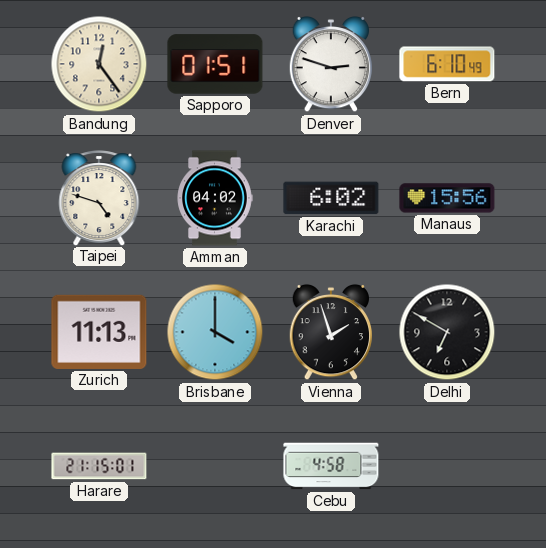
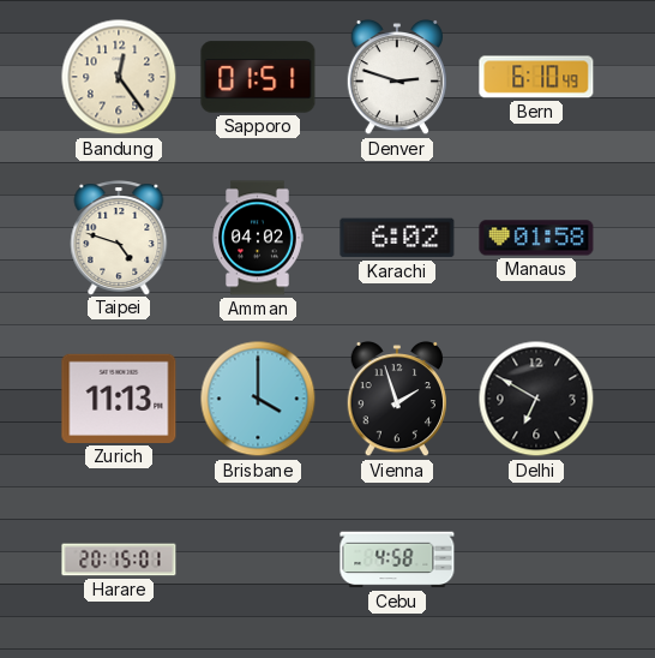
Manaus: 15:56 -> 01:58 (536, 238)
Harare: 21:15 -> 20:15 (119, 560)
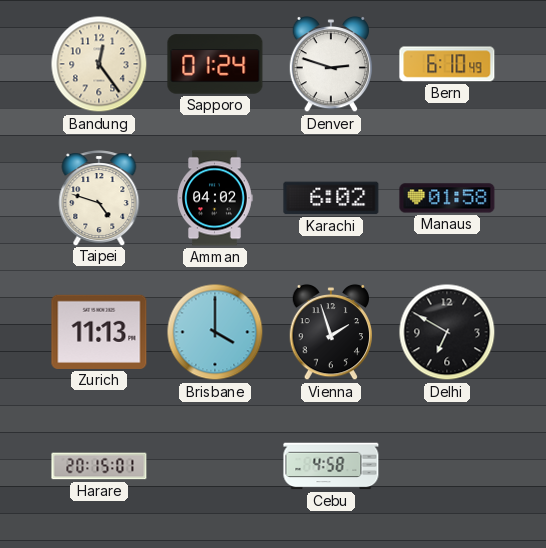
Sapporo: 01:51 -> 01:24 (215, 64)
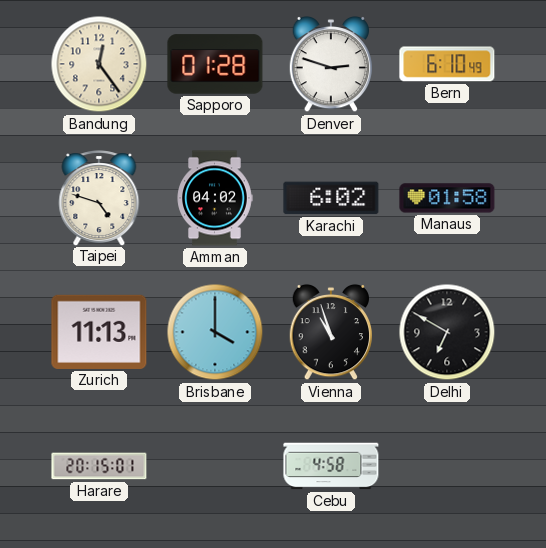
Sapporo: 01:24 -> 01:28 (215, 64)
Vienna: 1:57 -> 10:57 (330, 332)
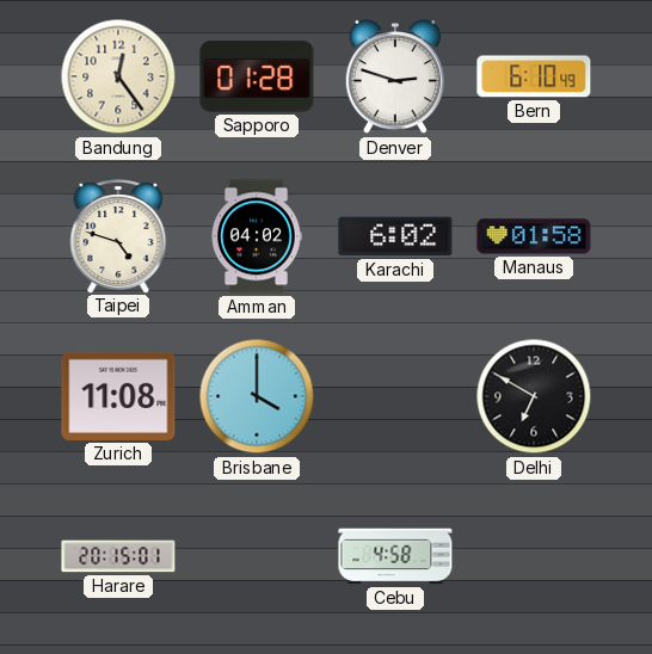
Zurich: 11:13 -> 11:08 (118, 396)
Vienna: 10:57 -> none (330, 332)
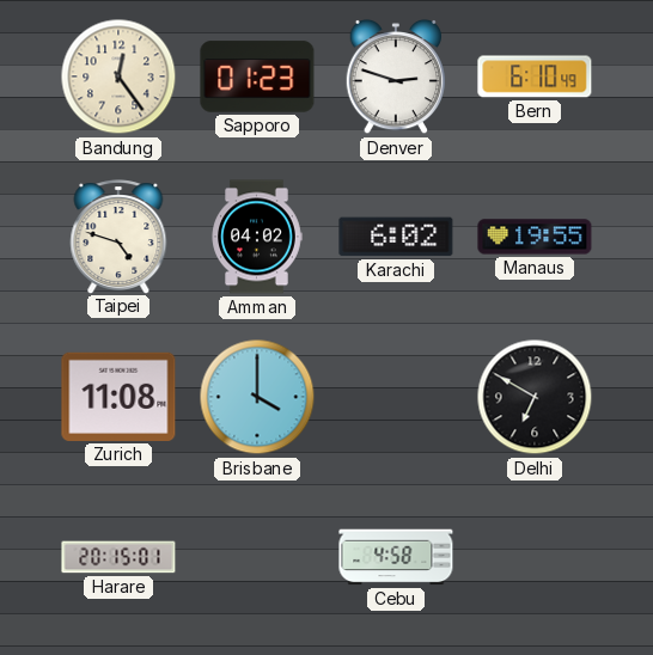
Sapporo: 01:28 -> 01:23 (257, 76)
Manaus: 01:58 -> 19:55 (535, 237)
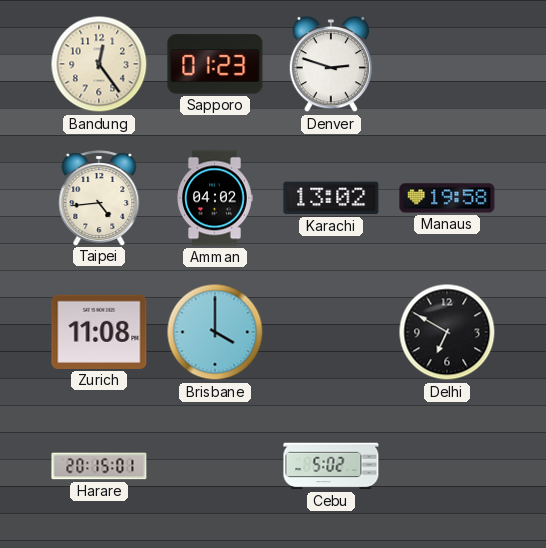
Bern: 6:10 -> none (535, 76)
Taipei: 4:48 -> 4:44 (99, 198)
Karachi: 6:02 -> 13:02 (331, 198)
Manaus: 19:55 -> 19:58 (447, 198)
Cebu: 4:58 -> 5:02 (331, 466)
